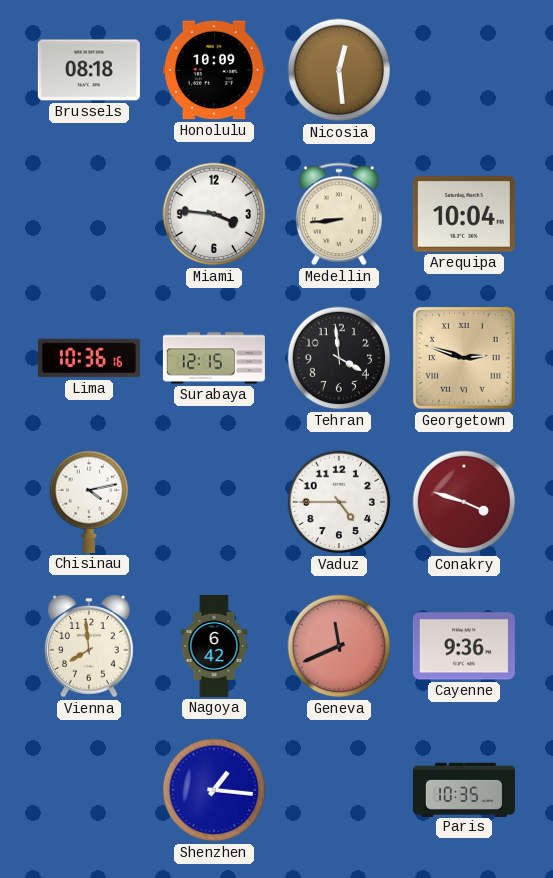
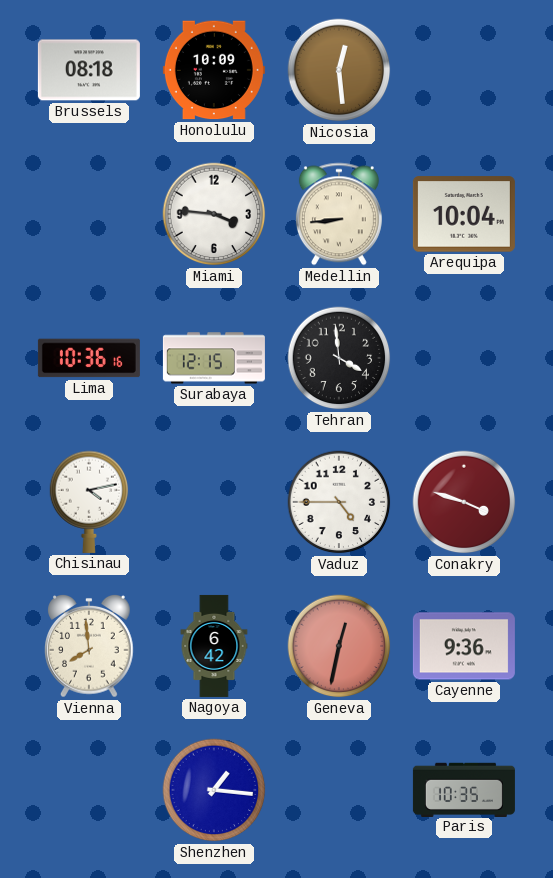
Georgetown: 2:48 -> none (465, 359)
Geneva: 11:41 -> 12:32 (339, 646)
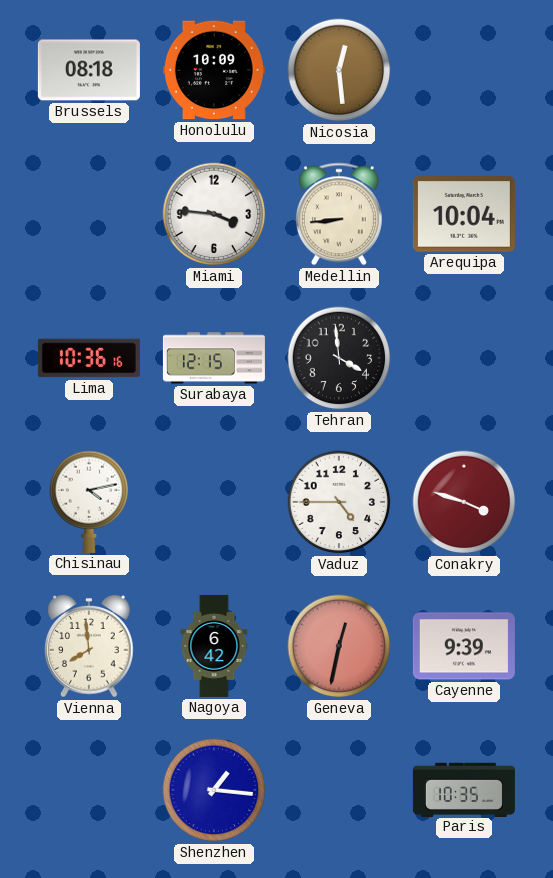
Cayenne: 9:36 -> 9:39 (464, 646)
